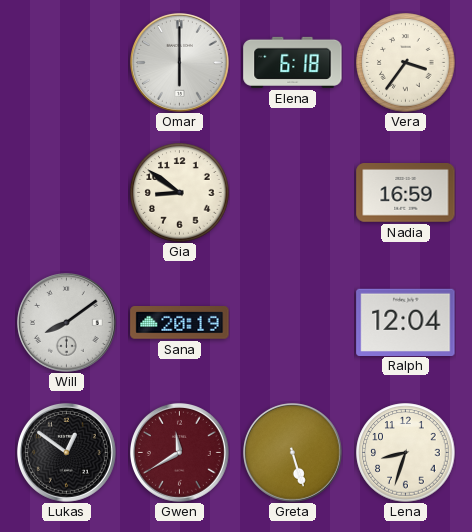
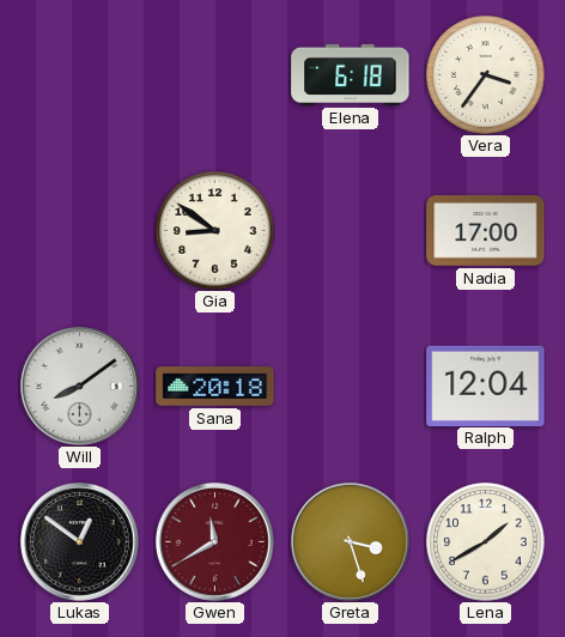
Omar: 6:00 -> none (179, 62)
Nadia: 16:59 -> 17:00 (486, 231)
Sana: 20:19 -> 20:18 (215, 387)
Greta: 5:27 -> 3:27 (350, 541)
Lena: 8:33 -> 1:40 (486, 542)
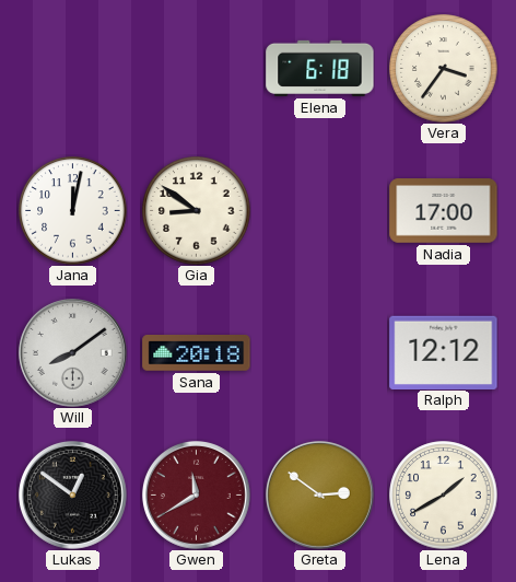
Jana: none -> 12:02 (73, 211)
Ralph: 12:04 -> 12:12 (444, 352)
Greta: 3:27 -> 2:51 (319, 494)
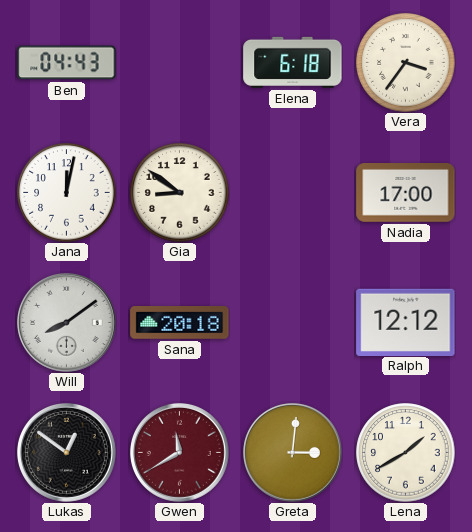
Ben: none -> 04:43 (67, 63)
Greta: 2:51 -> 3:01 (292, 452)
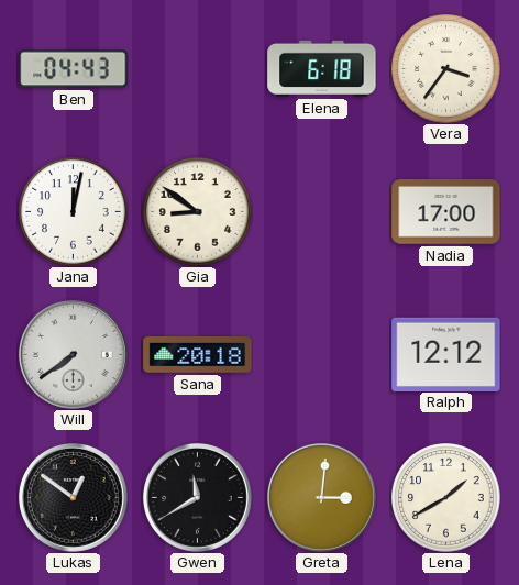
Will: 8:09 -> 7:39 (73, 354)
Gwen dial: burgundy -> black (197, 497)
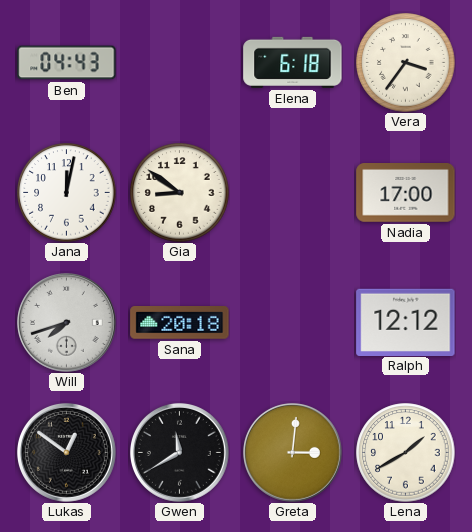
Will: 7:39 -> 7:42 (66, 322)
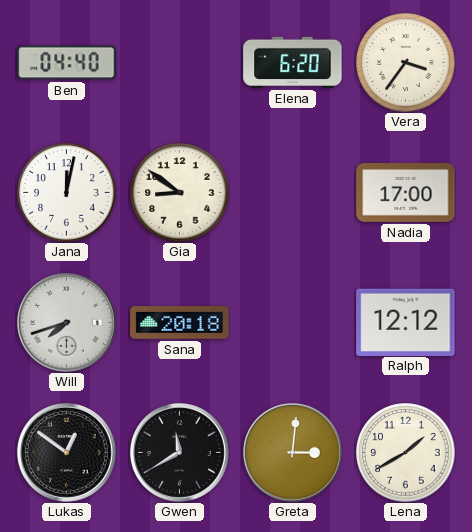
Ben: 04:43 -> 04:40 (67, 63)
Elena: 6:18 -> 6:20 (293, 62)
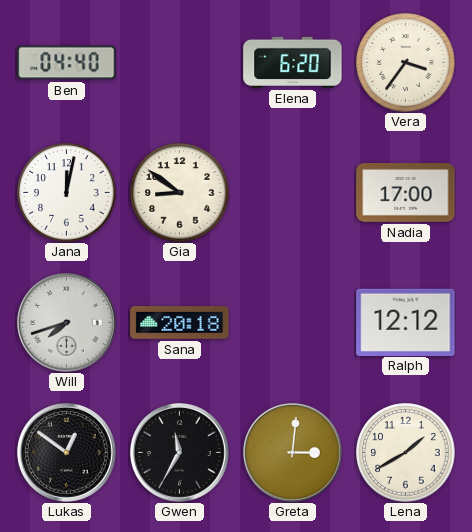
Gwen: 11:40 -> 11:35 (179, 452)
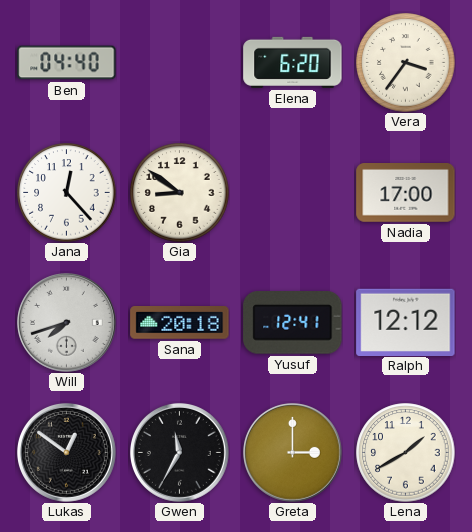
Jana: 12:02 -> 12:23 (67, 193)
Yusuf: none -> 12:41 (293, 323)
Greta: 3:01 -> 3:00 (292, 452)
